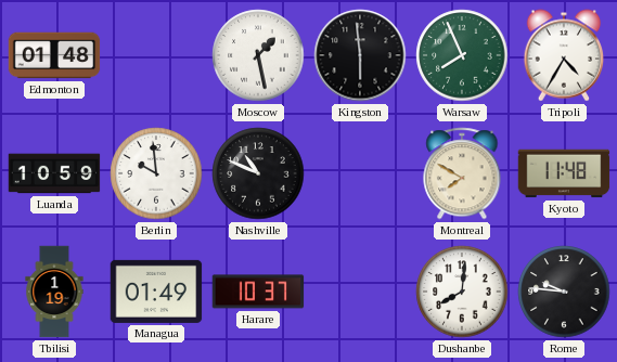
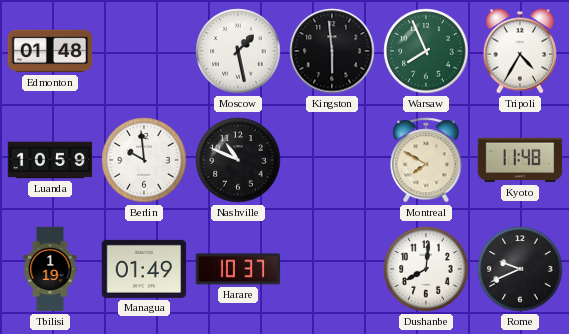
Rome: 9:46 -> 9:41 (520, 269)
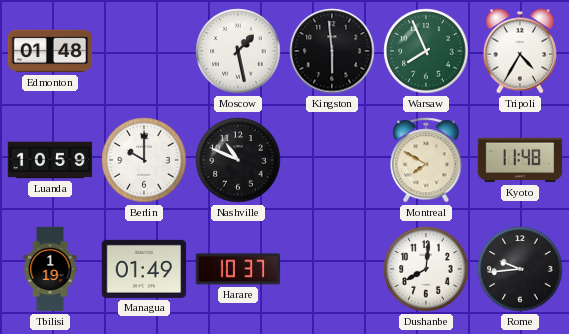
Berlin: 9:59 -> 10:00 (144, 160)
Rome: 9:41 -> 9:44 (520, 269)
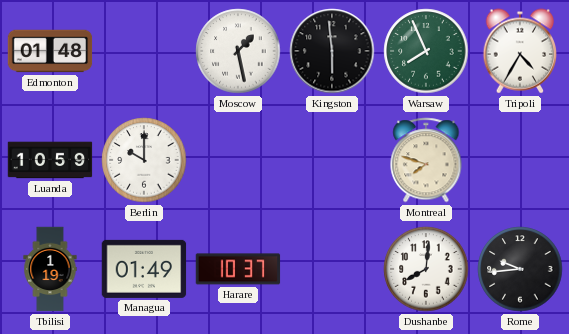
Nashville: 10:49 -> none (238, 160)
Montreal: 7:50 -> 7:48 (426, 160)
Kyoto: 11:48 -> none (520, 160)
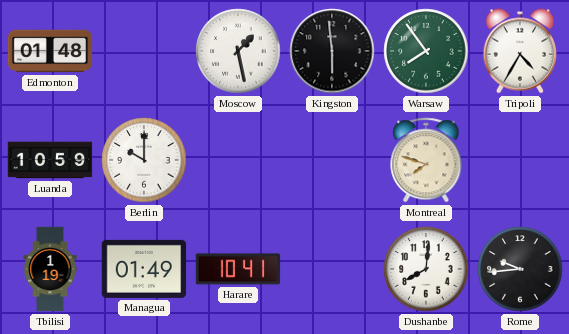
Warsaw: 7:56 -> 7:54 (426, 51)
Harare: 10:37 -> 10:41 (238, 269)
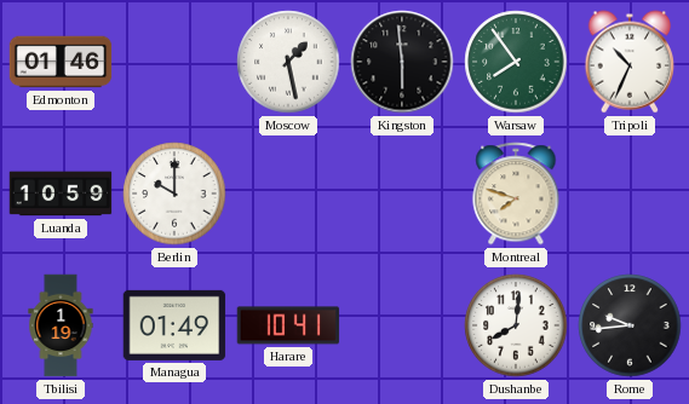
Edmonton: 01:48 -> 01:46 (61, 62)
Tripoli: 4:35 -> 10:34 (630, 62)
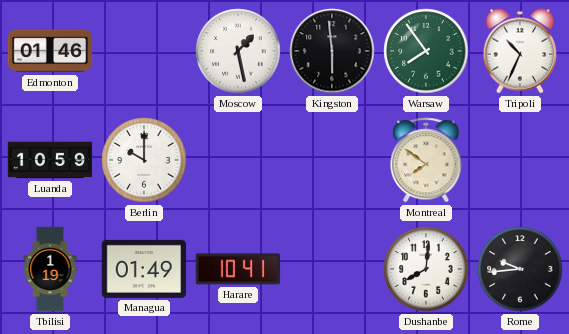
Montreal: 7:48 -> 7:51 (426, 160)
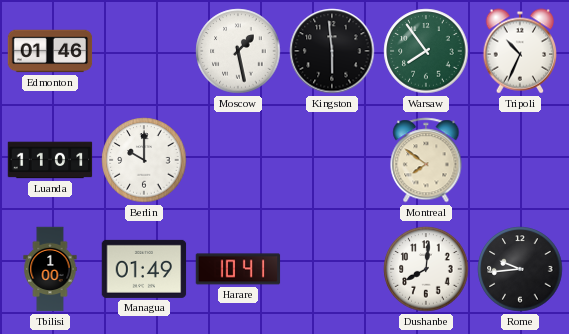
Luanda: 10:59 -> 11:01 (50, 160)
Tbilisi: 1:19 -> 1:00 (50, 269)
